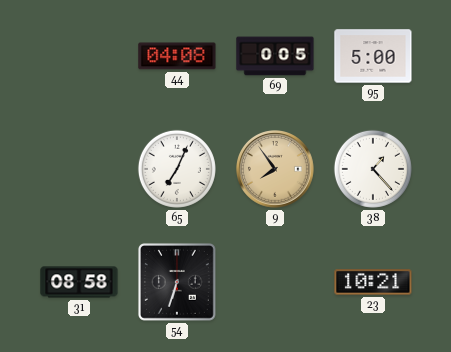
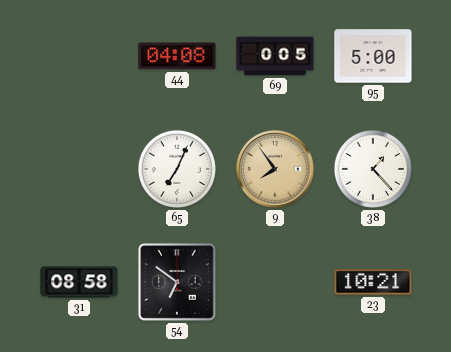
54: 6:33 -> 6:51 (177, 282)
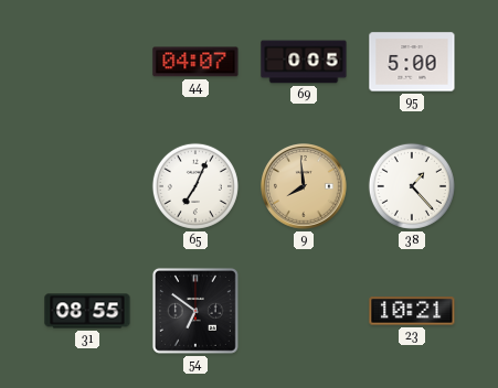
44: 04:08 -> 04:07 (195, 62)
9: 7:54 -> 7:59 (305, 187)
31: 08:58 -> 08:55 (87, 311)
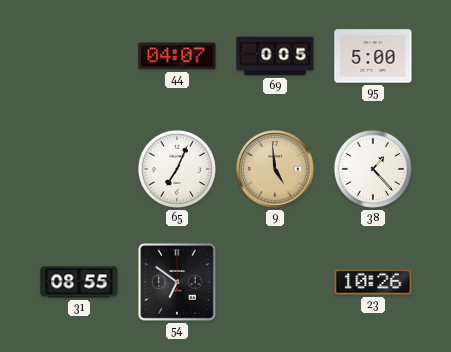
9: 7:59 -> 4:59 (276, 170)
23: 10:21 -> 10:26 (373, 282)
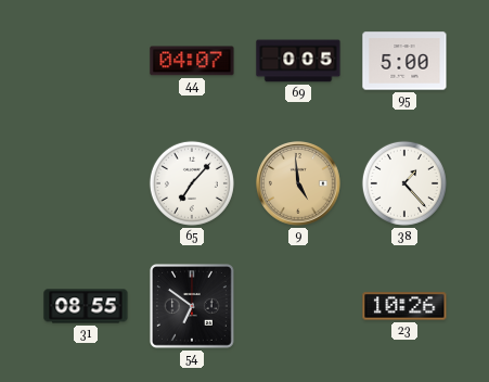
65: 7:04 -> 7:07 (192, 183)
